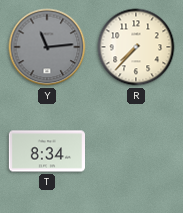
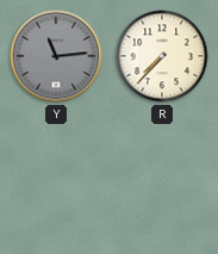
T: 8:34 -> none (46, 151)
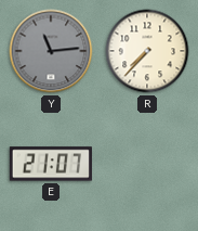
E: none -> 21:07 (51, 164)
